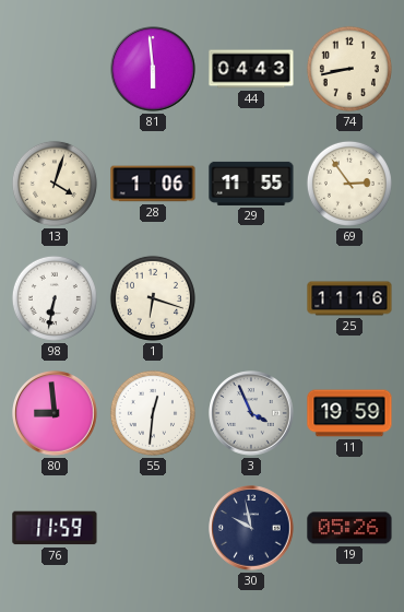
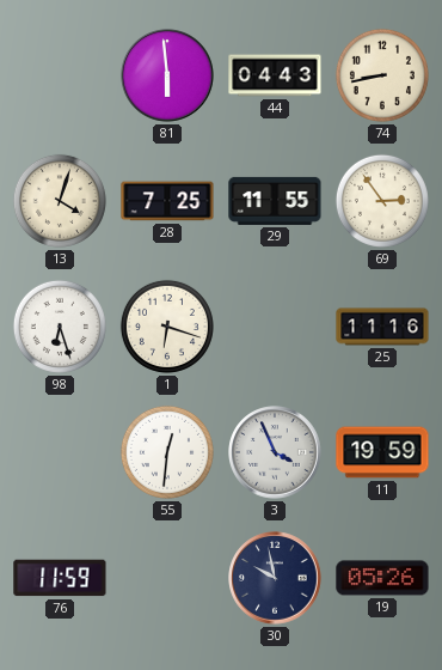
28: 1:06 -> 7:25 (167, 201)
98: 6:32 -> 6:27 (60, 327)
80: 8:59 -> none (55, 413)
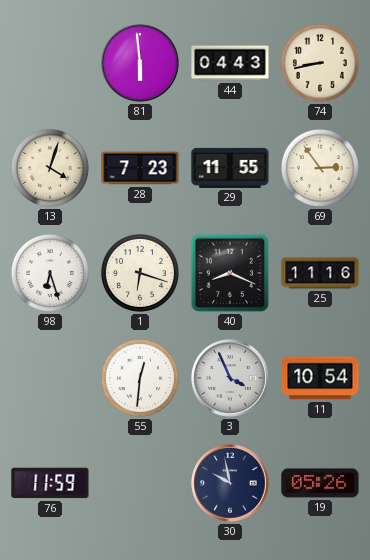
28: 7:25 -> 7:23 (140, 168)
40: none -> 8:19 (230, 273)
11: 19:59 -> 10:54 (320, 378)
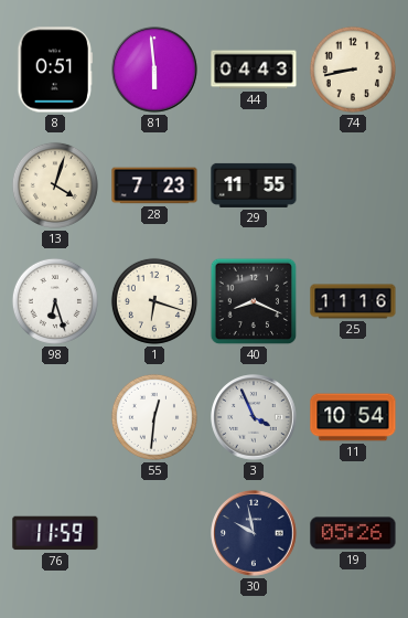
8: none -> 0:51 (55, 70)
69: 2:54 -> none (320, 168)
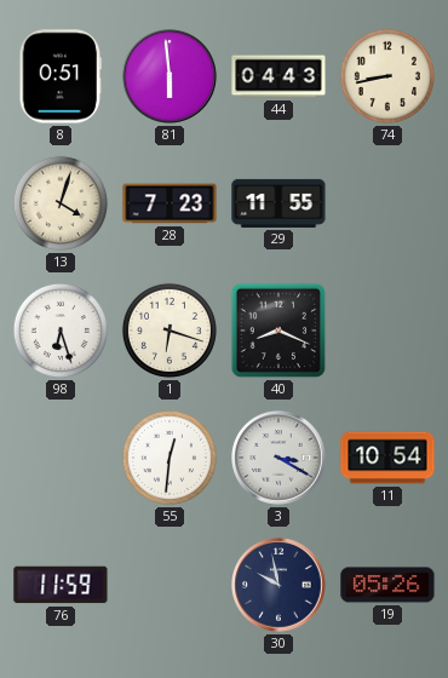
25: 11:16 -> none (353, 301)
3: 3:56 -> 3:20 (278, 458)
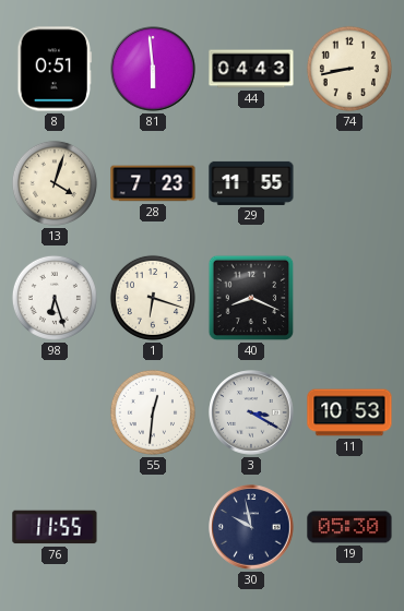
11: 10:54 -> 10:53 (349, 412)
76: 11:59 -> 11:55 (55, 527)
19: 05:26 -> 05:30 (349, 527)
